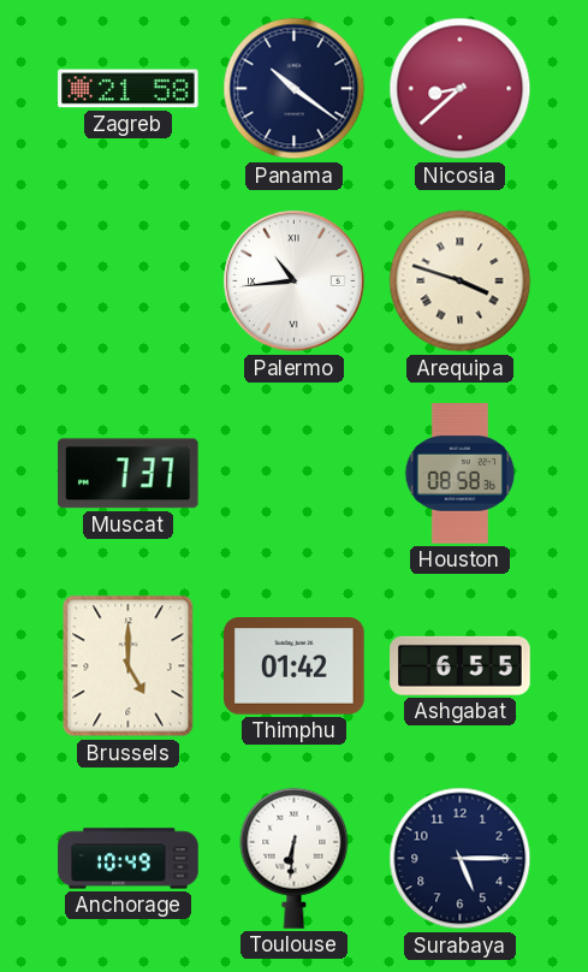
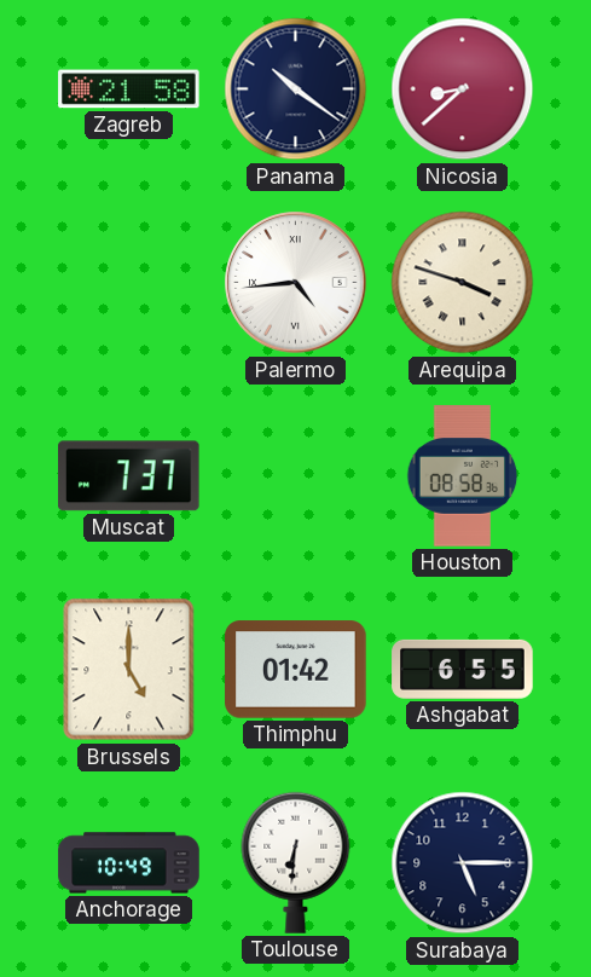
Palermo: 10:44 -> 4:44 (296, 283)
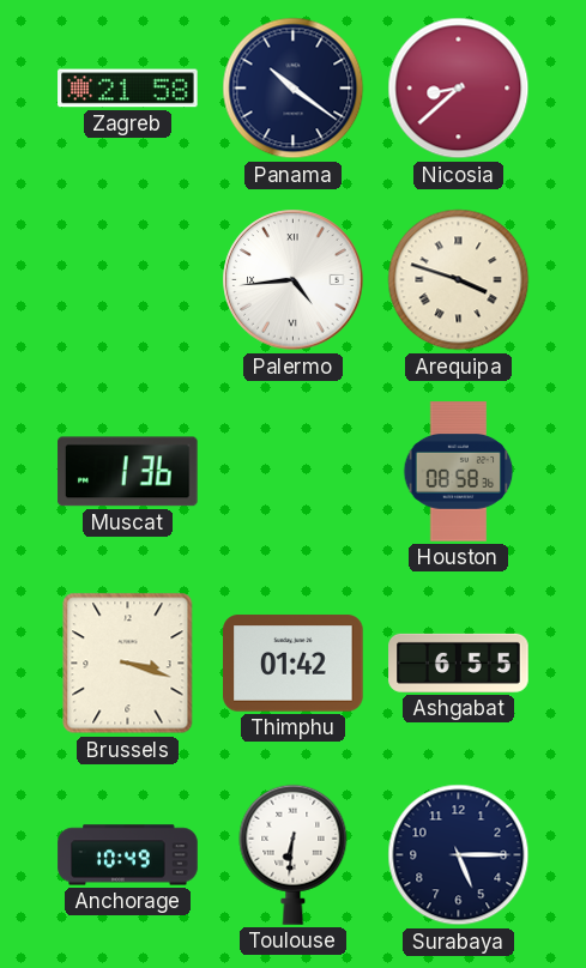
Muscat: 7:37 -> 1:36 (128, 472)
Brussels: 5:00 -> 3:18 (128, 664)
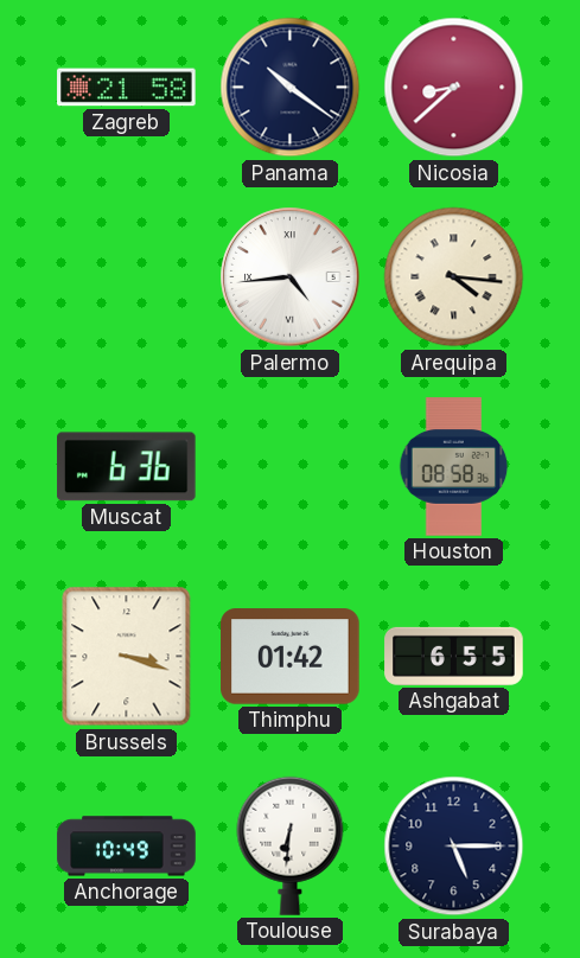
Arequipa: 3:48 -> 4:16 (454, 277)
Muscat: 1:36 -> 6:36 (127, 467)
